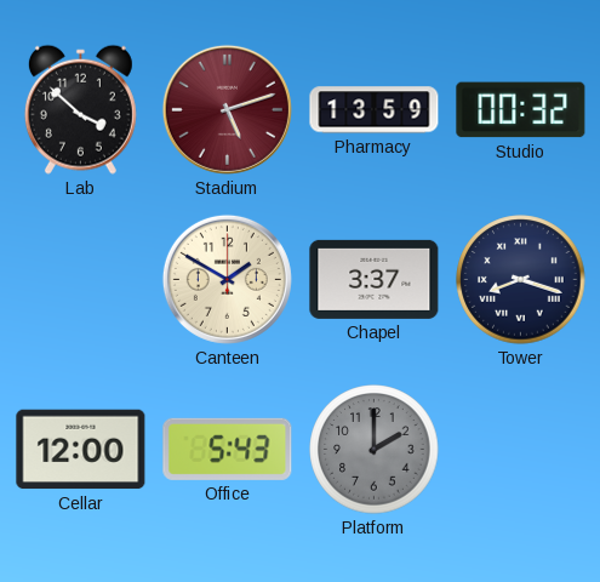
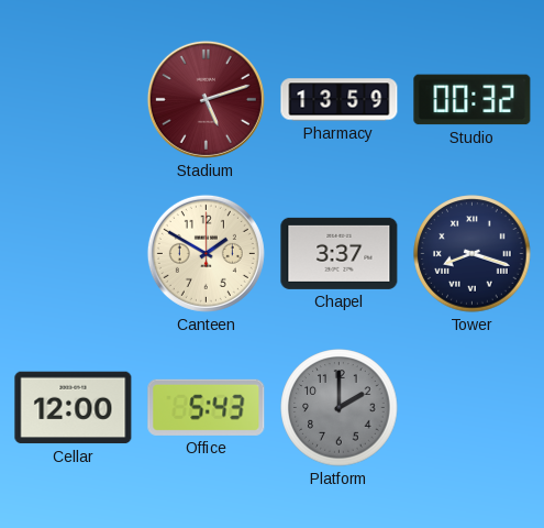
Lab: 3:52 -> none (80, 109)
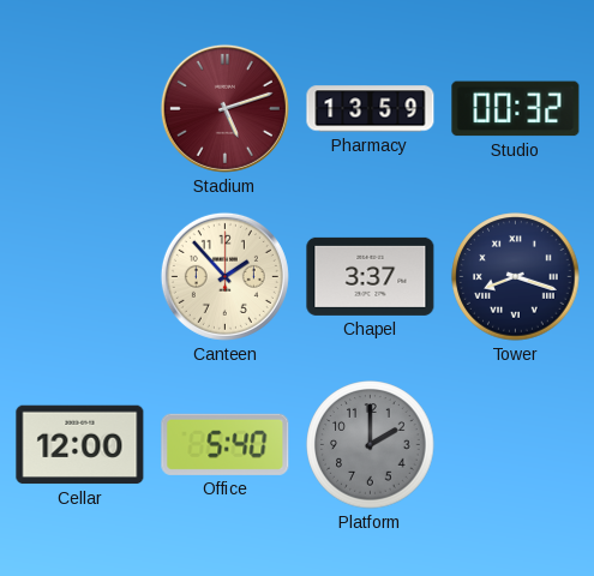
Canteen: 1:50 -> 1:53 (224, 276)
Office: 5:43 -> 5:40 (226, 444)
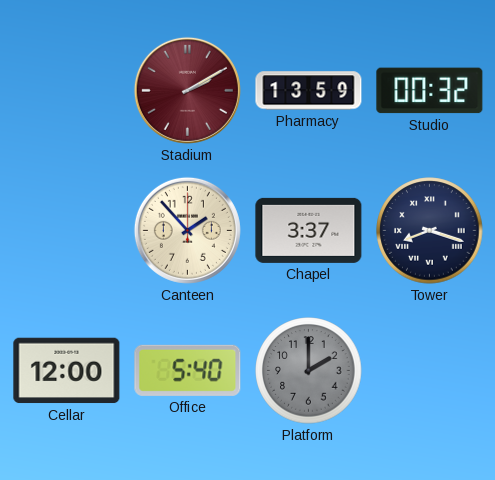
Stadium: 5:12 -> 2:10 (187, 90)
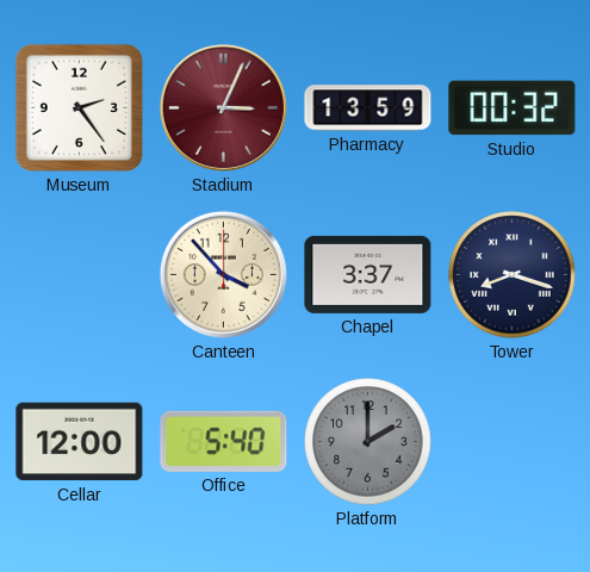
Museum: none -> 2:24 (79, 107)
Stadium: 2:10 -> 3:04 (223, 107)
Canteen: 1:53 -> 3:53 (223, 274)
